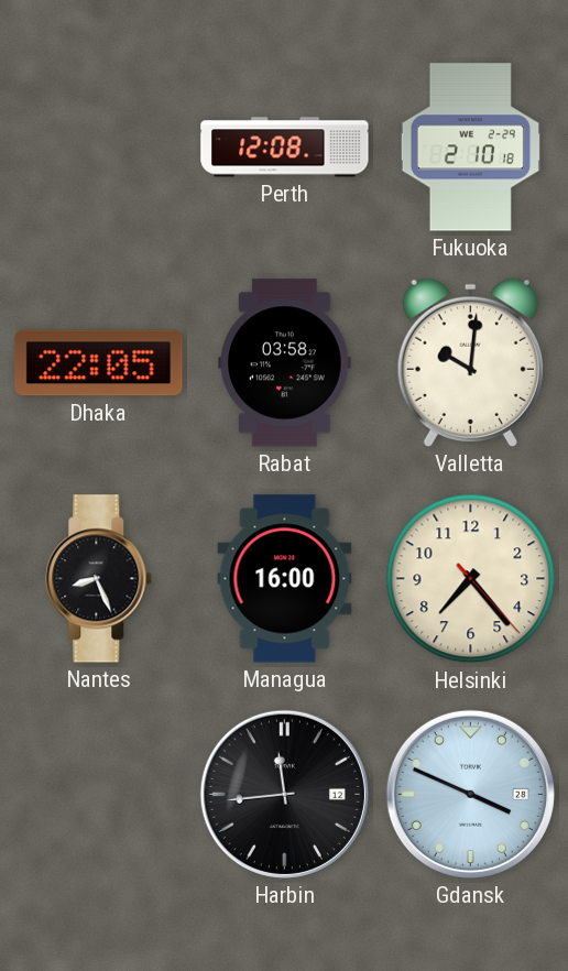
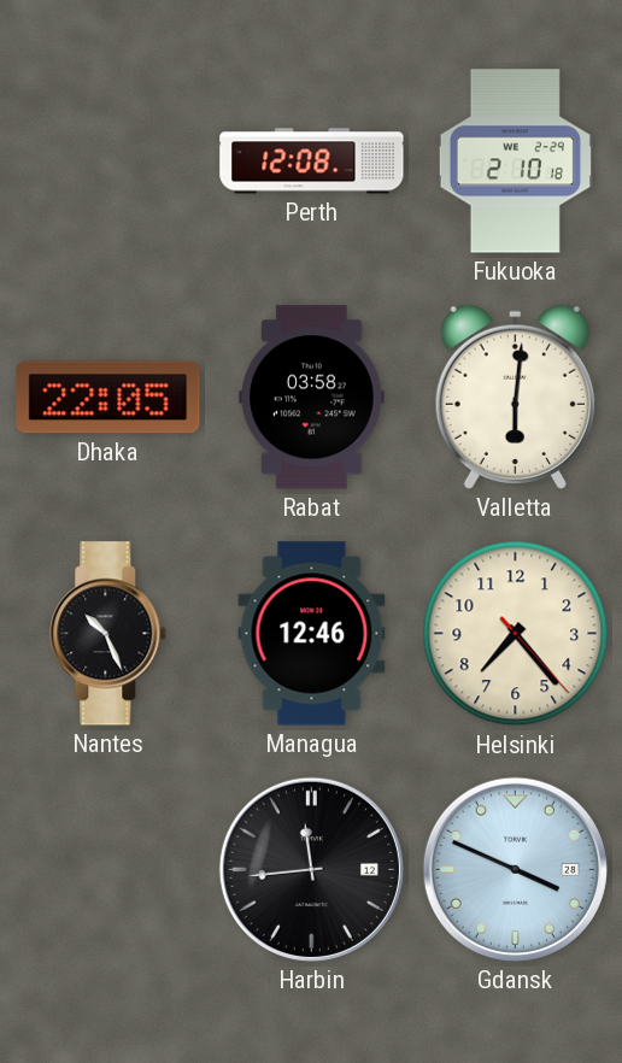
Valletta: 10:01 -> 6:01 (515, 397)
Nantes: 8:26 -> 10:26 (108, 634)
Managua: 16:00 -> 12:46 (312, 634)
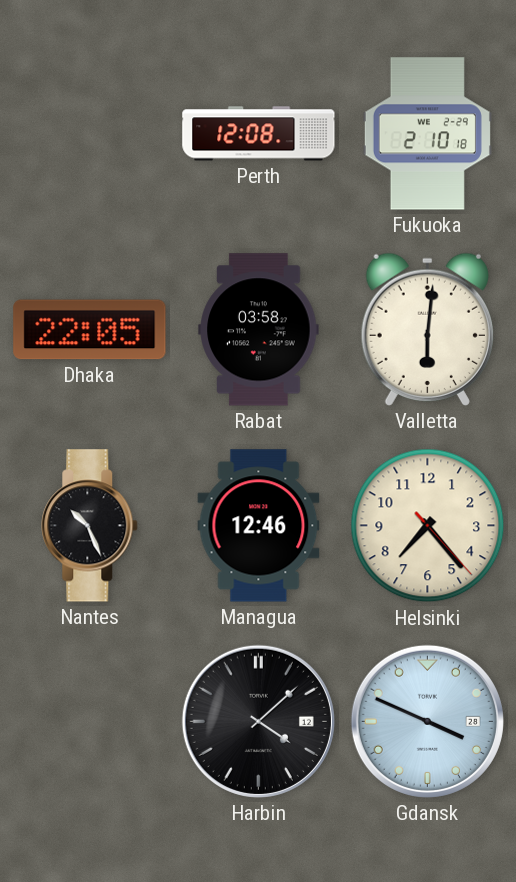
Harbin: 11:44 -> 4:08 (258, 721)
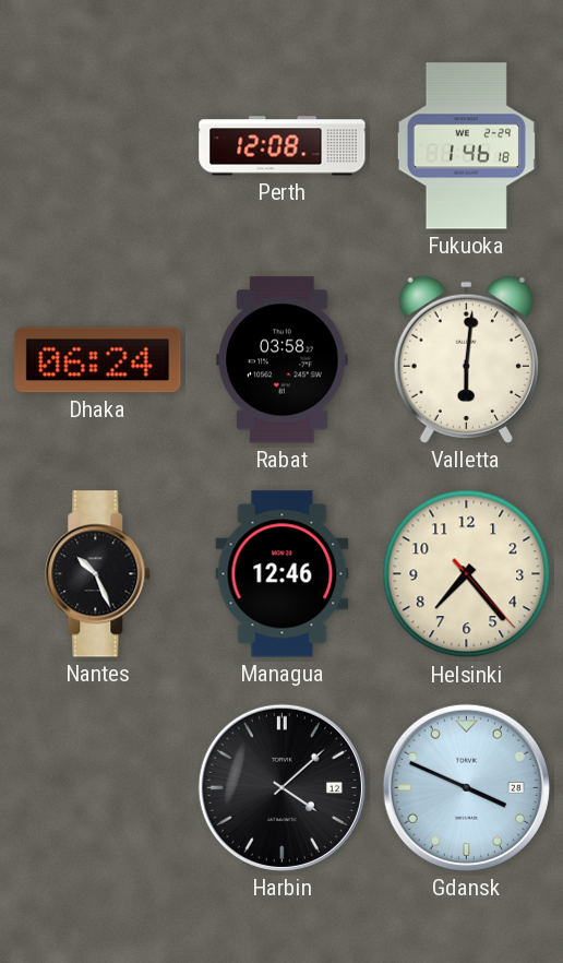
Fukuoka: 2:10 -> 1:46 (466, 146)
Dhaka: 22:05 -> 06:24 (98, 360)
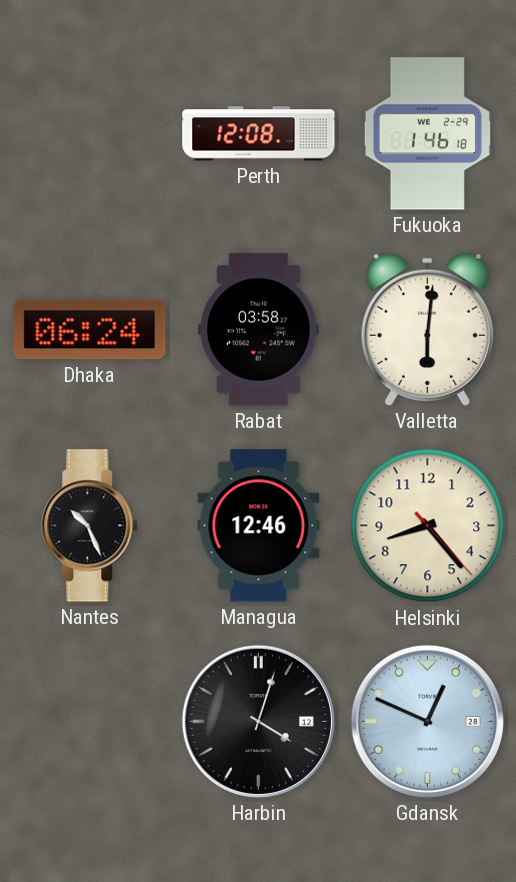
Helsinki: 7:23 -> 8:23 (428, 526)
Harbin: 4:08 -> 4:03 (258, 721)
Gdansk: 3:49 -> 12:49 (427, 721)
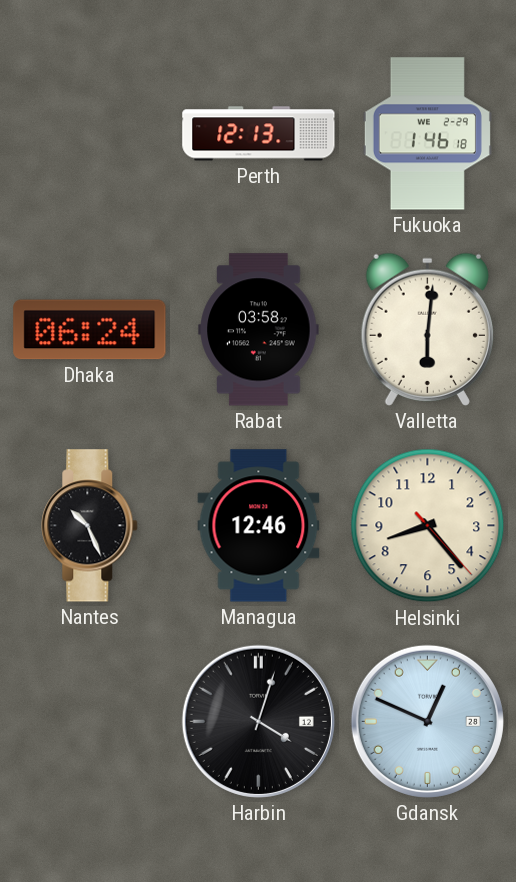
Perth: 12:08 -> 12:13 (259, 134)
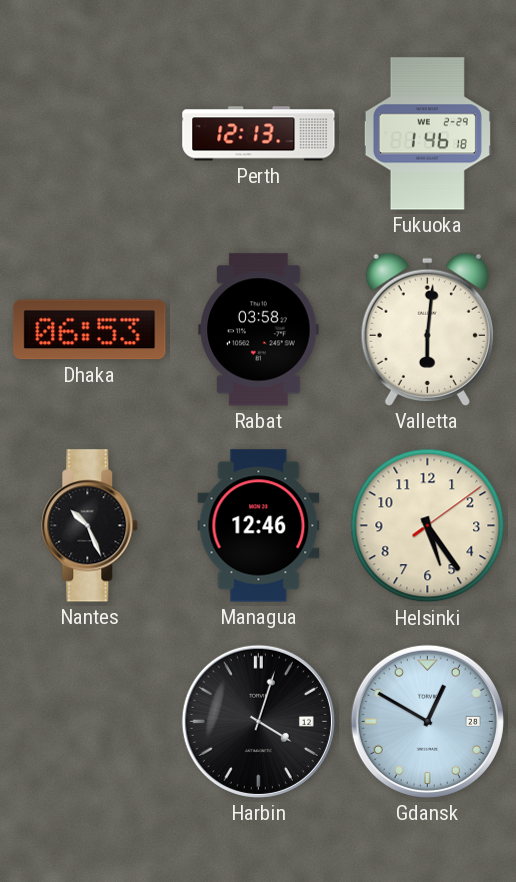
Dhaka: 06:24 -> 06:53 (90, 330)
Helsinki: 8:23 -> 5:24 (428, 526)
Gdansk: 12:49 -> 12:50 (427, 721)
